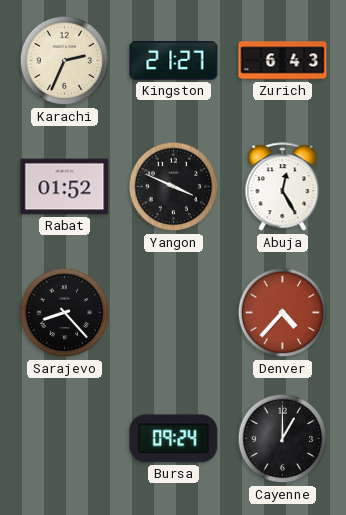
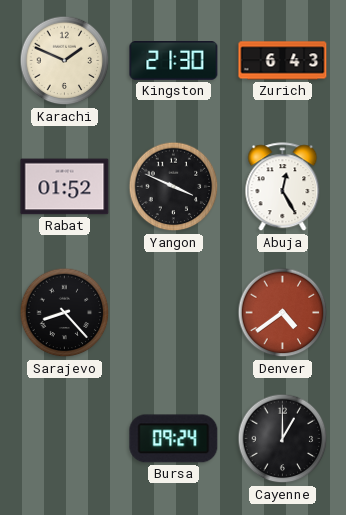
Karachi: 2:34 -> 1:49 (65, 61)
Kingston: 21:27 -> 21:30 (174, 61)
Denver: 4:37 -> 4:39 (283, 313)
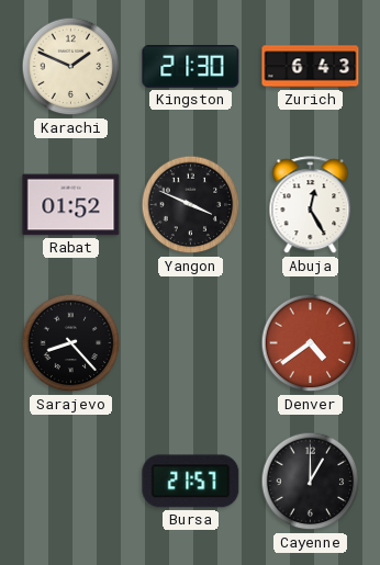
Bursa: 09:24 -> 21:57 (191, 482)
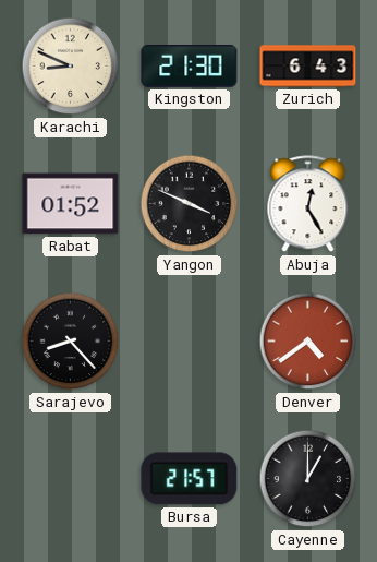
Karachi: 1:49 -> 8:49 (71, 67)
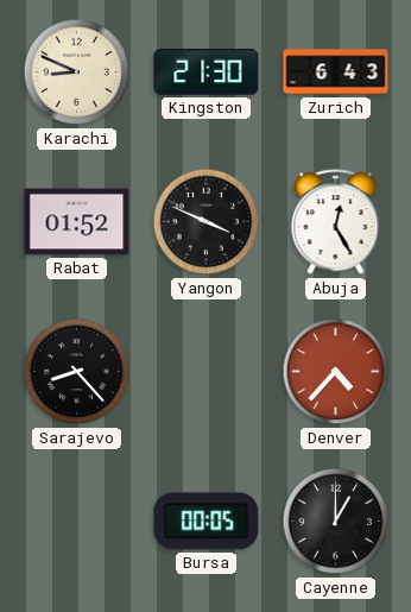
Denver: 4:39 -> 4:37 (336, 372)
Bursa: 21:57 -> 00:05 (207, 522)
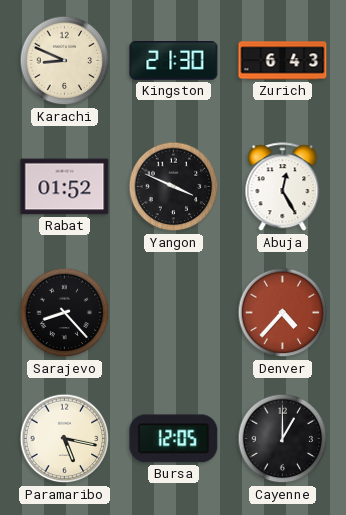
Paramaribo: none -> 5:17 (65, 439)
Bursa: 00:05 -> 12:05 (174, 439)
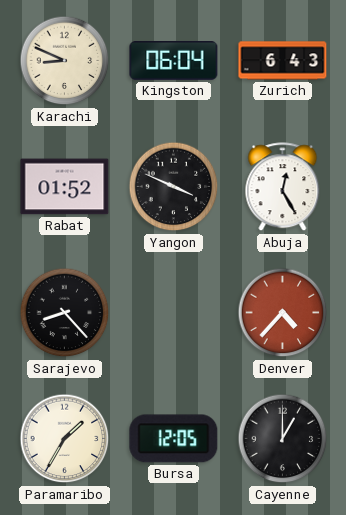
Kingston: 21:30 -> 06:04 (174, 61)
Paramaribo: 5:17 -> 1:35 (65, 439)
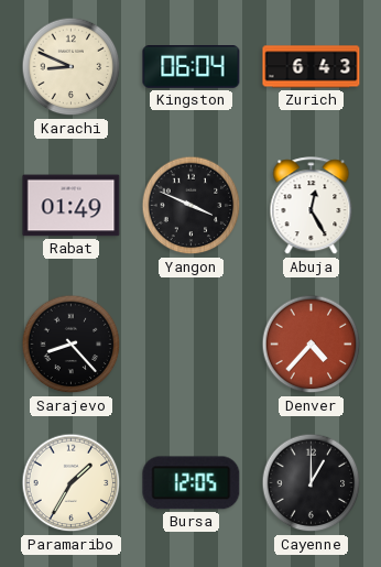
Rabat: 01:52 -> 01:49 (72, 206)
